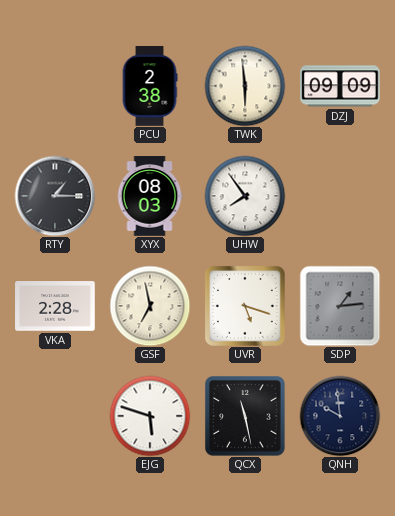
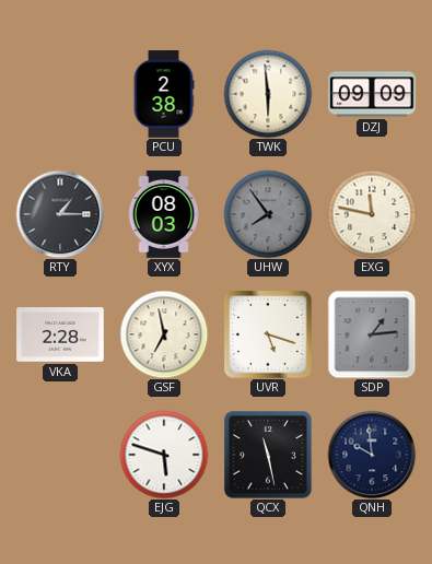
UHW dial: white -> grey (268, 214)
EXG: none -> 11:47 (372, 214)
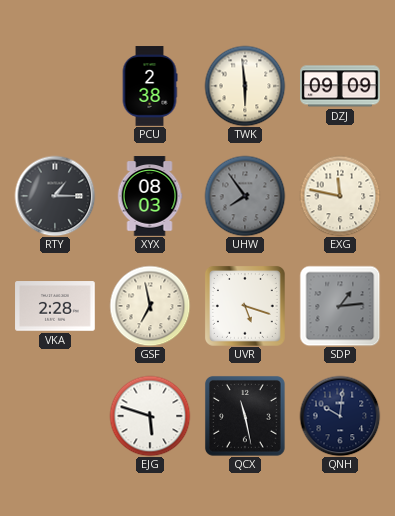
QNH: 9:59 -> 10:01 (340, 416)
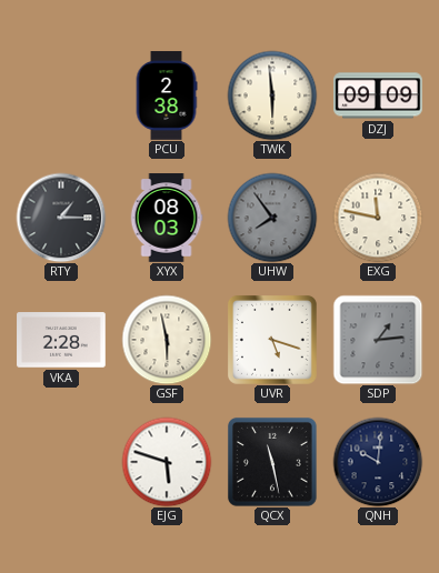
GSF: 6:58 -> 5:58 (167, 340)
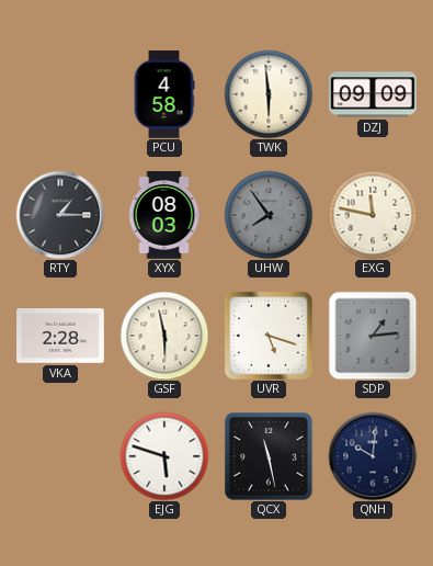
PCU: 2:38 -> 4:58 (164, 94)
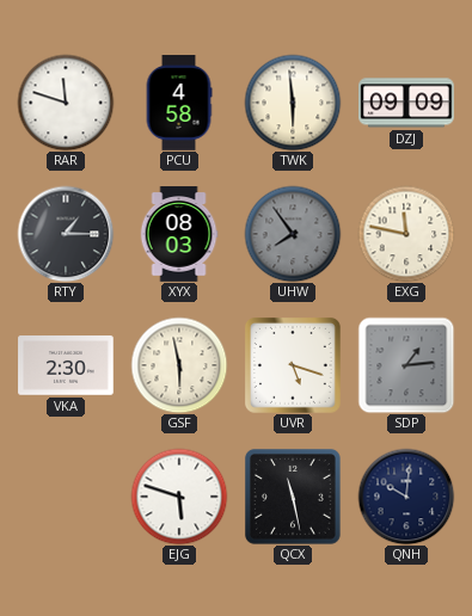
RAR: none -> 11:48 (66, 103)
VKA: 2:28 -> 2:30 (66, 365)
